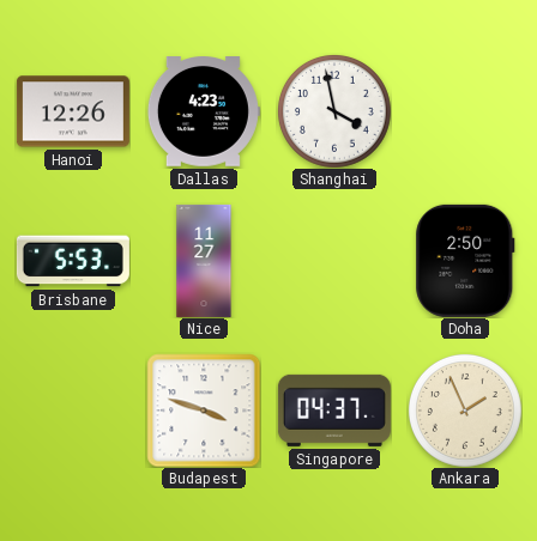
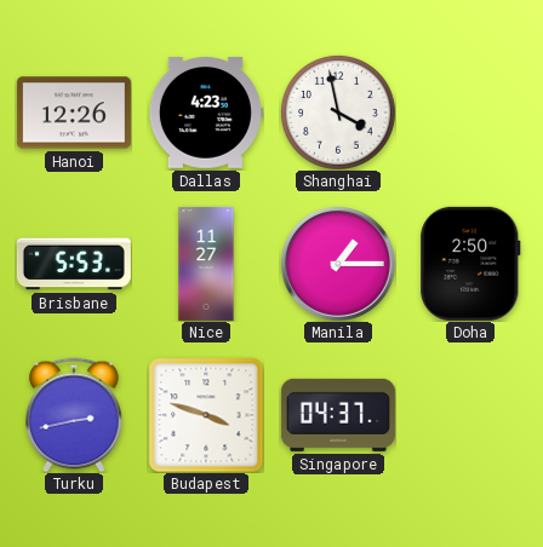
Manila: none -> 1:15 (338, 264)
Turku: none -> 2:43 (74, 415)
Ankara: 1:56 -> none (465, 411)
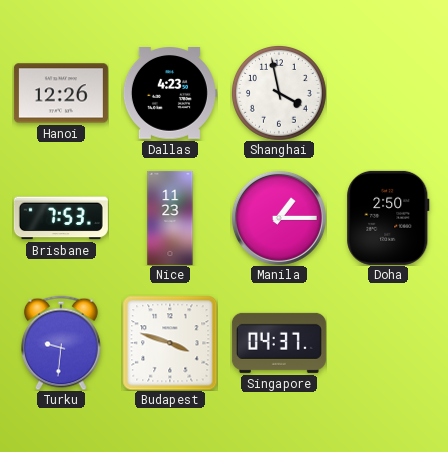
Brisbane: 5:53 -> 7:53 (61, 218)
Nice: 11:27 -> 11:23 (170, 218)
Turku: 2:43 -> 9:31 (61, 343)
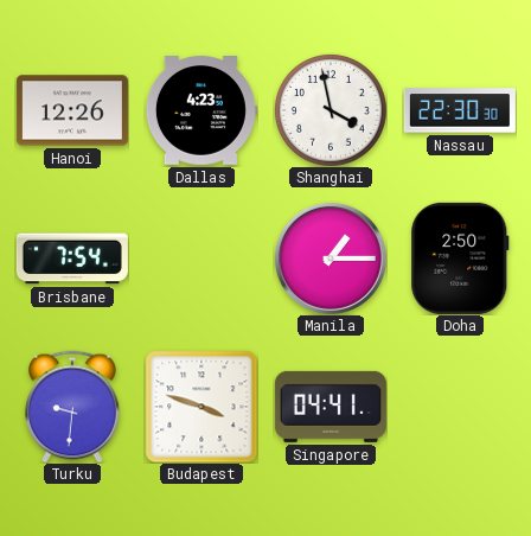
Nassau: none -> 22:30 (460, 110)
Brisbane: 7:53 -> 7:54 (72, 259)
Nice: 11:23 -> none (170, 218)
Singapore: 04:37 -> 04:41 (331, 407)
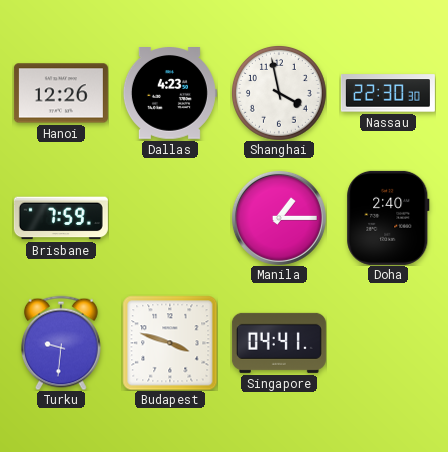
Brisbane: 7:54 -> 7:59 (61, 218)
Doha: 2:50 -> 2:40 (388, 218)
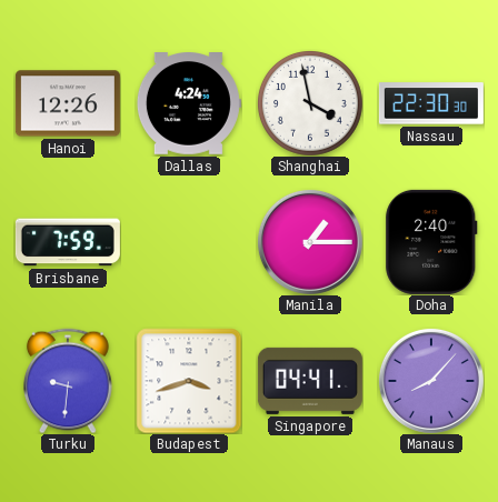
Dallas: 4:23 -> 4:24 (189, 104)
Budapest: 3:48 -> 3:42 (189, 381)
Manaus: none -> 8:07 (431, 381)
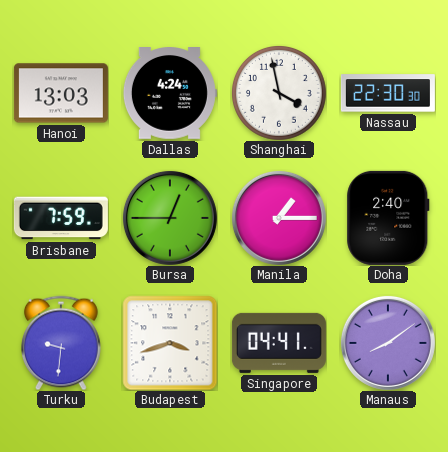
Hanoi: 12:26 -> 13:03 (61, 93)
Bursa: none -> 12:45 (170, 218)
Manaus: 8:07 -> 8:09 (388, 343)
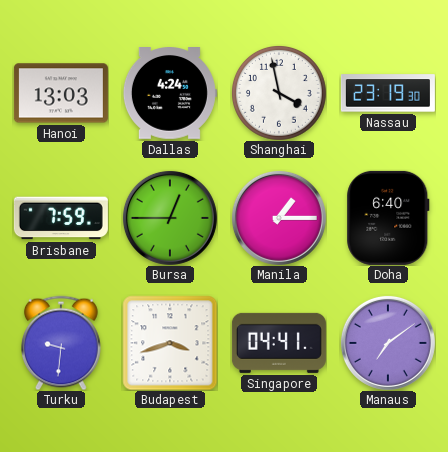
Nassau: 22:30 -> 23:19 (388, 93)
Doha: 2:40 -> 6:40 (388, 218)
Manaus: 8:09 -> 7:09 (388, 343)
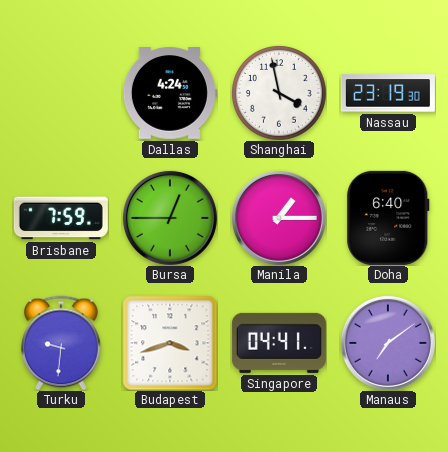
Hanoi: 13:03 -> none (61, 93)
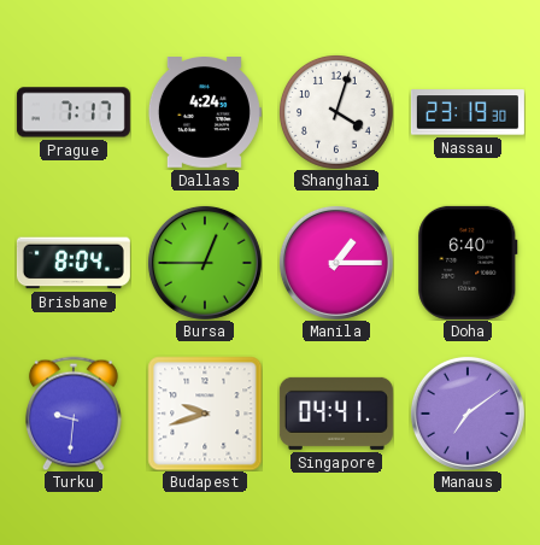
Prague: none -> 7:17 (74, 112)
Shanghai: 3:58 -> 4:03 (336, 112)
Brisbane: 7:59 -> 8:04 (74, 263)
Budapest: 3:42 -> 9:42 (205, 414)
